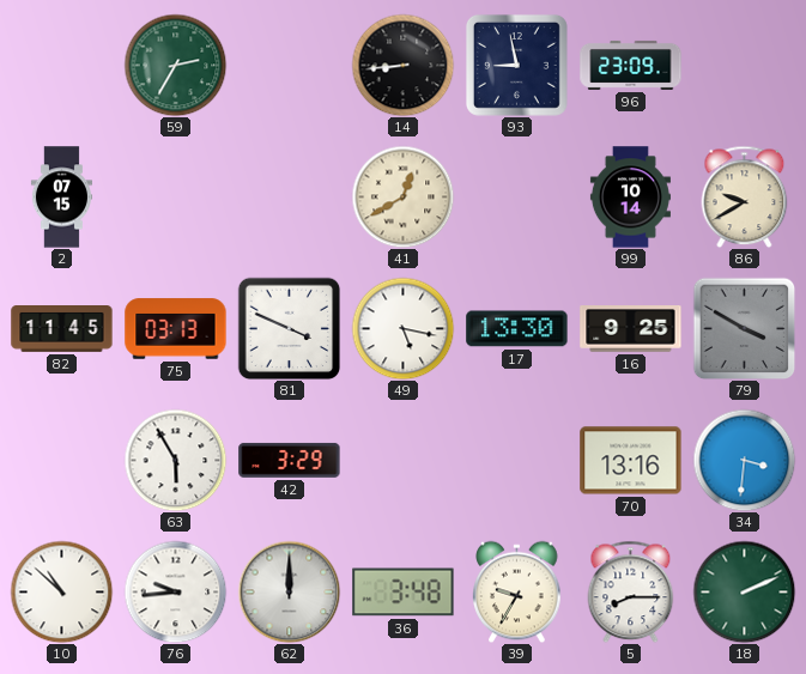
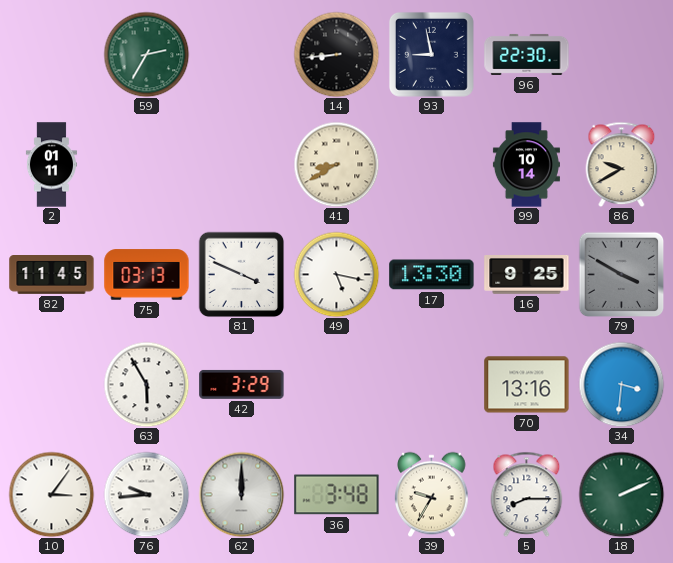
96: 23:09 -> 22:30 (527, 54)
2: 07:15 -> 01:11 (51, 165)
41: 12:40 -> 8:40 (336, 164)
10: 10:52 -> 3:06 (51, 494)
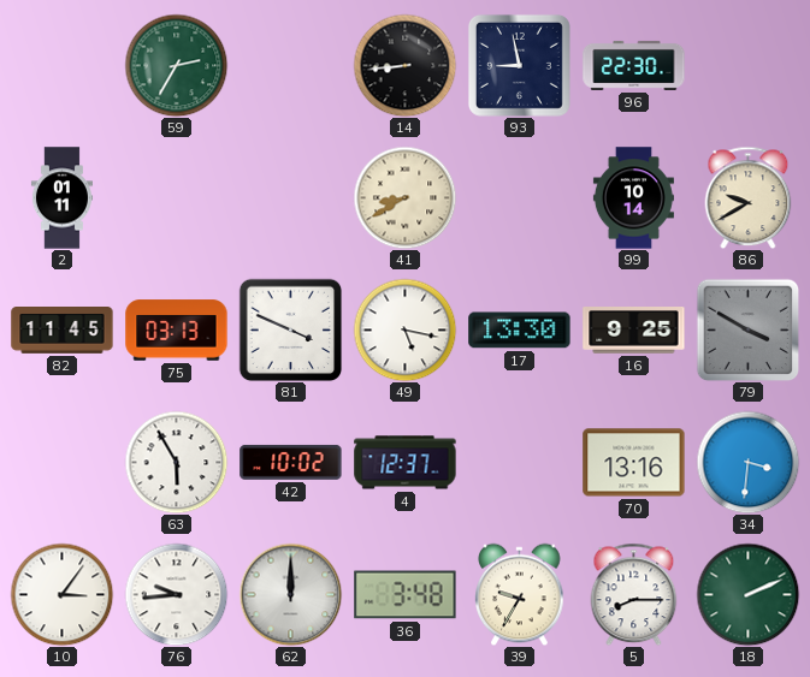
42: 3:29 -> 10:02 (291, 462)
4: none -> 12:37 (406, 463)
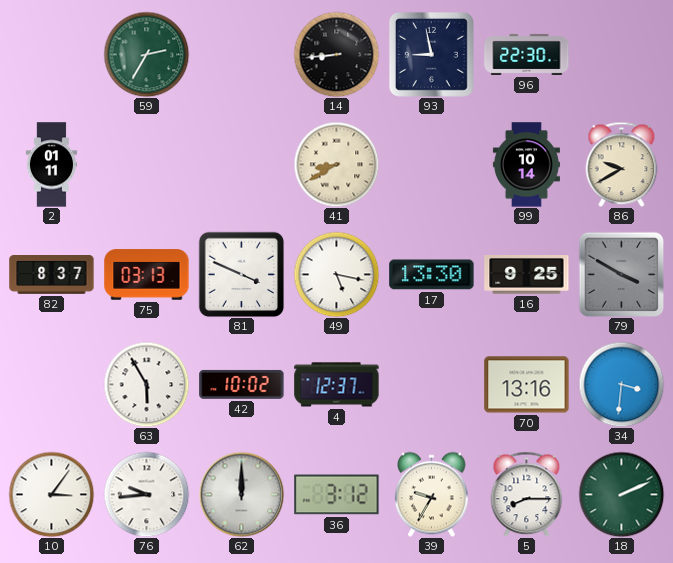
82: 11:45 -> 8:37 (52, 275)
36: 3:48 -> 3:12 (337, 495)
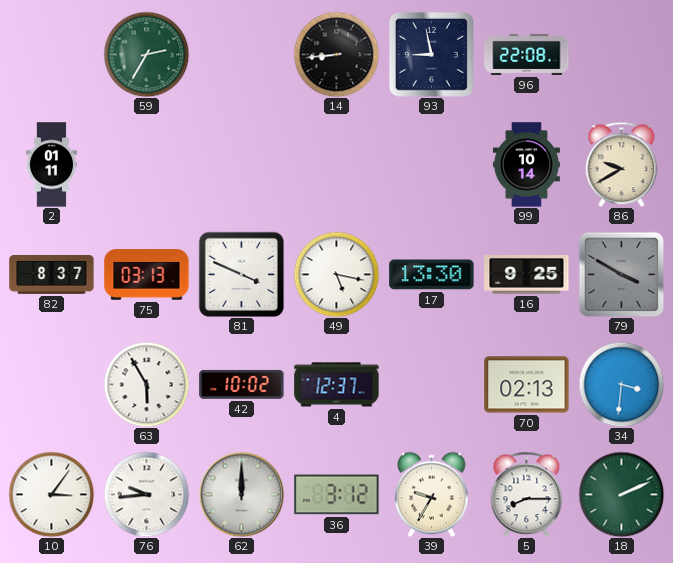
96: 22:30 -> 22:08 (527, 54)
41: 8:40 -> none (336, 164)
70: 13:16 -> 02:13 (527, 385)
